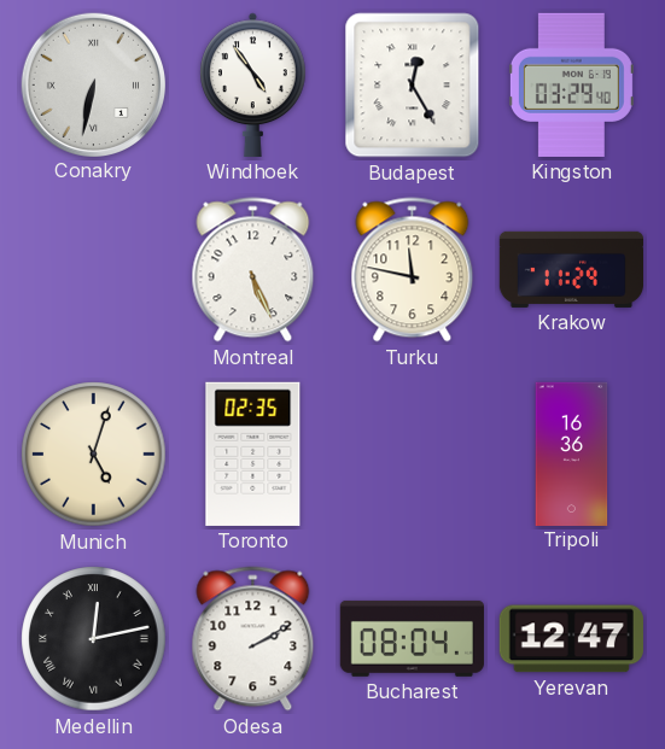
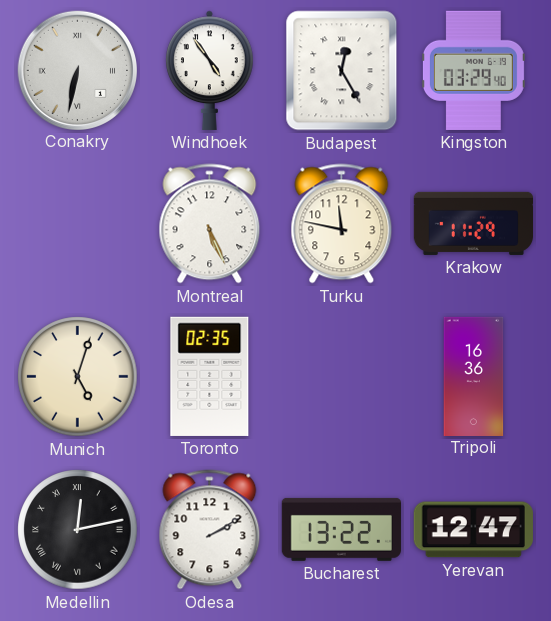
Bucharest: 08:04 -> 13:22 (341, 529)
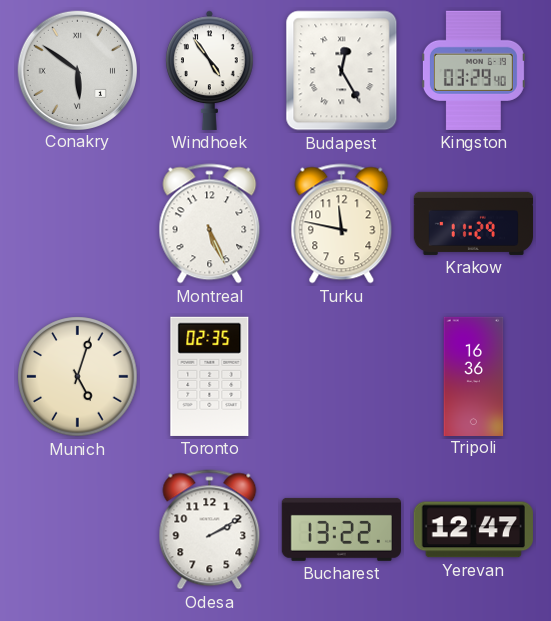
Conakry: 6:32 -> 5:51 (77, 70)
Medellin: 12:13 -> none (78, 530)
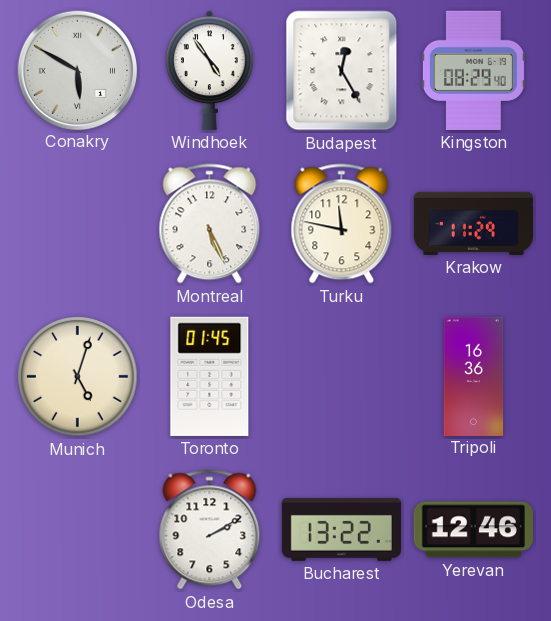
Conakry: 5:51 -> 5:50 (77, 70)
Kingston: 03:29 -> 08:29 (473, 70)
Toronto: 02:35 -> 01:45 (210, 376)
Yerevan: 12:47 -> 12:46 (473, 530)
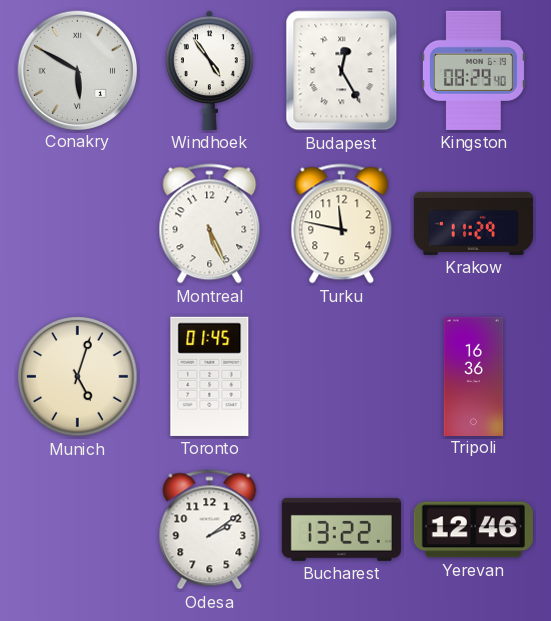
Odesa: 2:10 -> 2:09 (210, 530)
